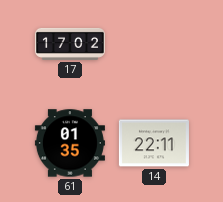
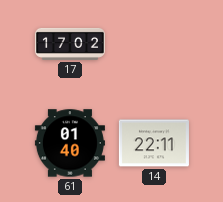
61: 01:35 -> 01:40 (70, 143)
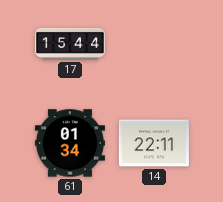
17: 17:02 -> 15:44 (70, 44)
61: 01:40 -> 01:34 (70, 143)
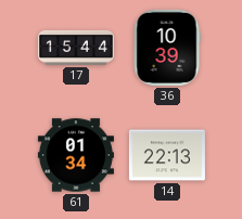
36: none -> 10:39 (167, 48)
14: 22:11 -> 22:13 (167, 155)
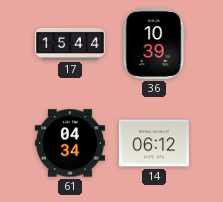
61: 01:34 -> 04:34 (70, 143)
14: 22:13 -> 06:12 (154, 143)
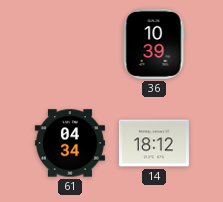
17: 15:44 -> none (70, 44)
14: 06:12 -> 18:12 (154, 143)
